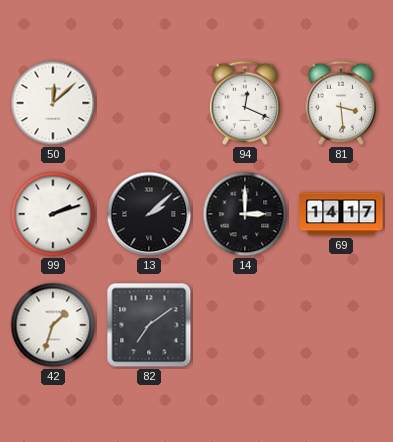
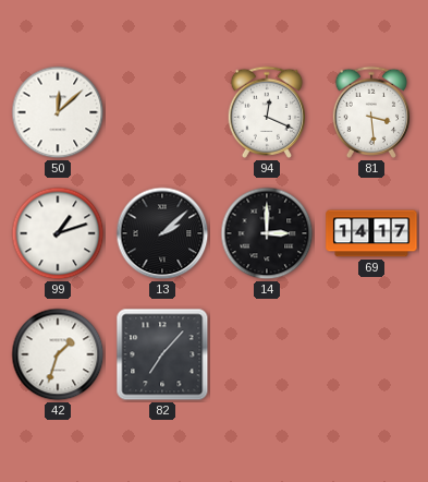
99: 2:12 -> 1:12 (58, 233)
82: 7:09 -> 7:07 (162, 354)
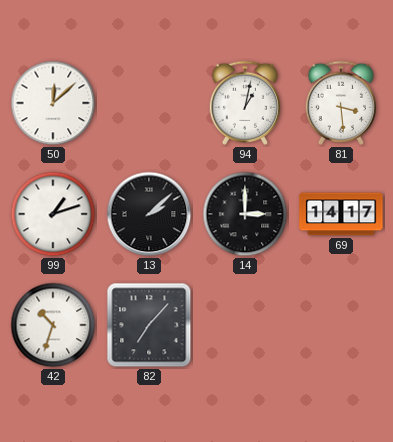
94: 12:19 -> 1:02 (244, 103)
42: 1:33 -> 10:33 (53, 325)
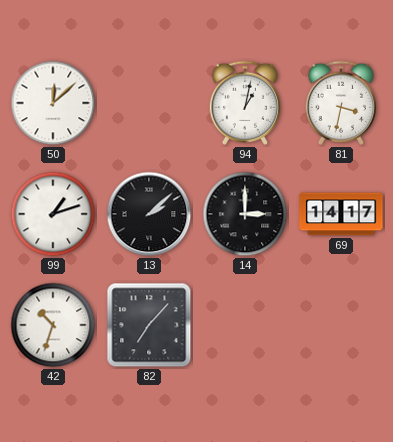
81: 3:29 -> 3:32 (340, 103)
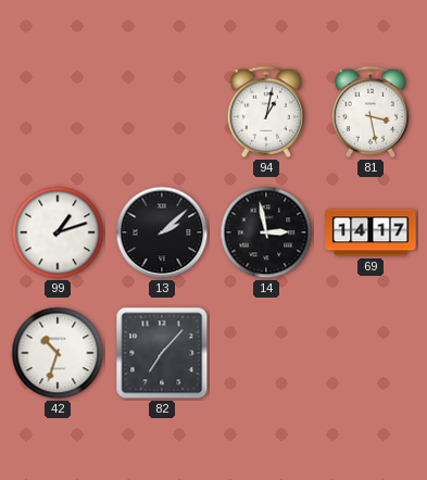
50: 12:08 -> none (53, 103)
81: 3:32 -> 3:28 (369, 112)
14: 3:00 -> 2:58 (266, 232)
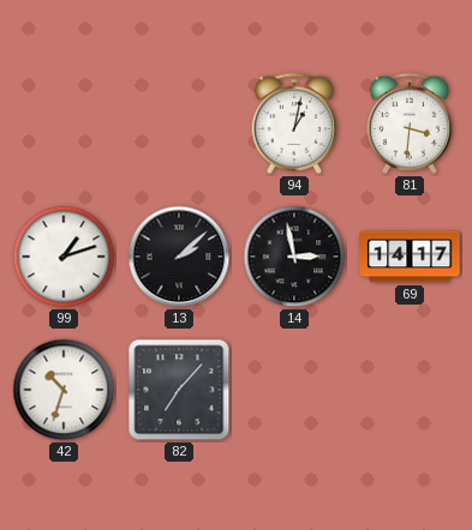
81: 3:28 -> 3:31 (408, 124)
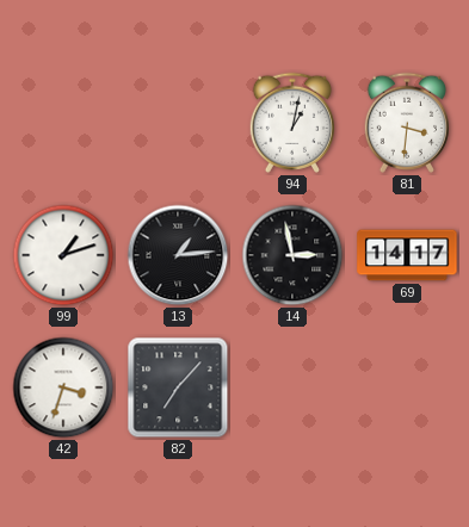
13: 2:08 -> 1:14 (178, 255)
42: 10:33 -> 3:33 (63, 387)
